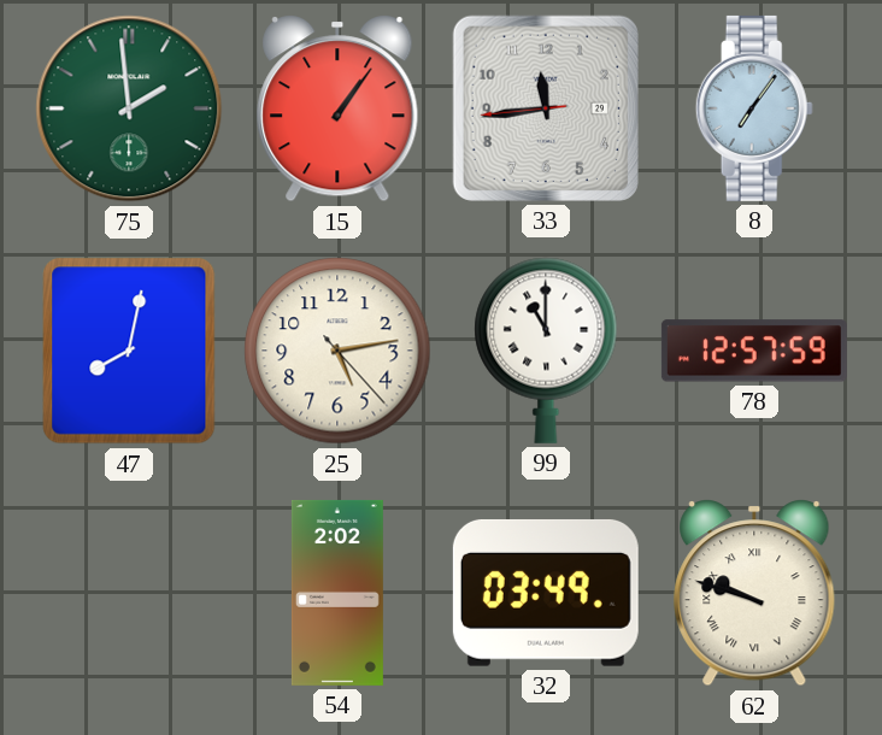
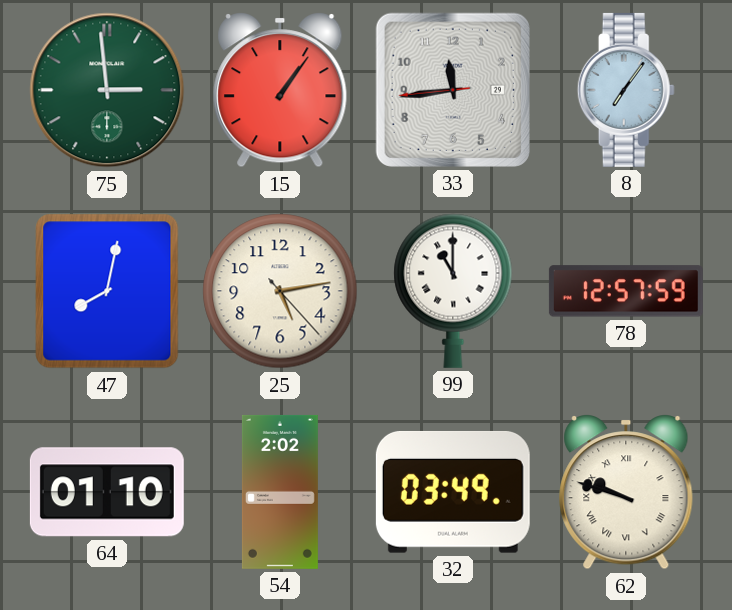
75: 1:59 -> 2:59 (107, 90)
64: none -> 01:10 (107, 492)
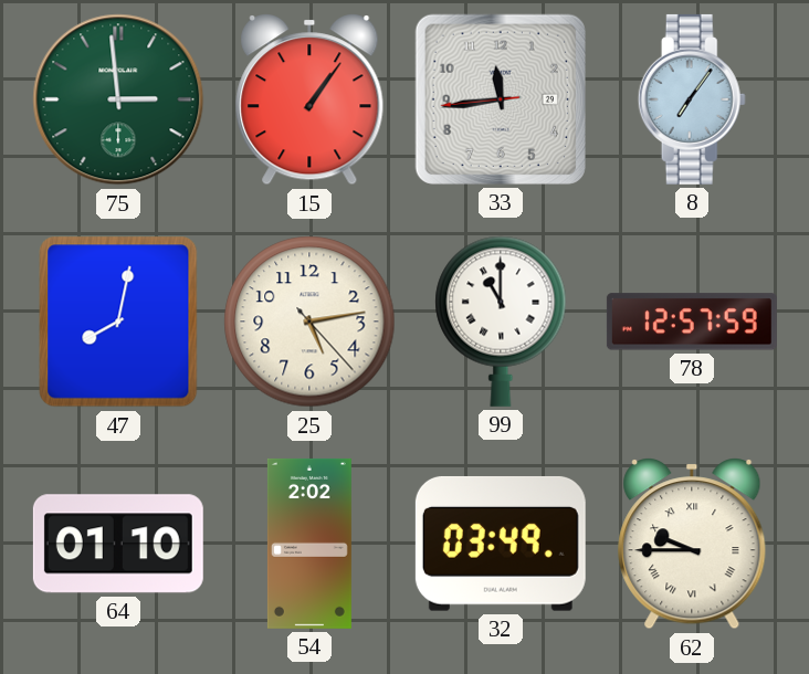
62: 9:48 -> 9:45 (692, 544)
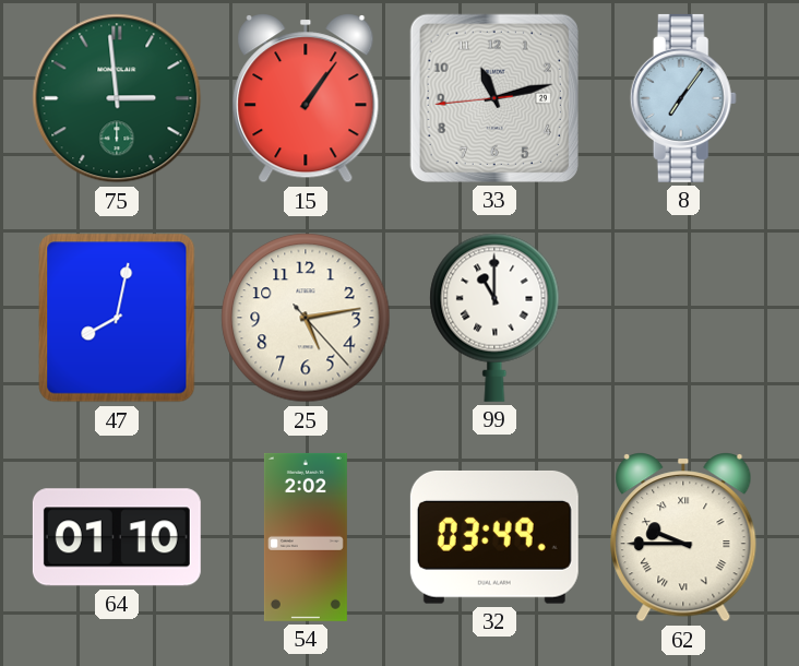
33: 11:43 -> 11:12 (494, 98)
78: 12:57 -> none (692, 322)
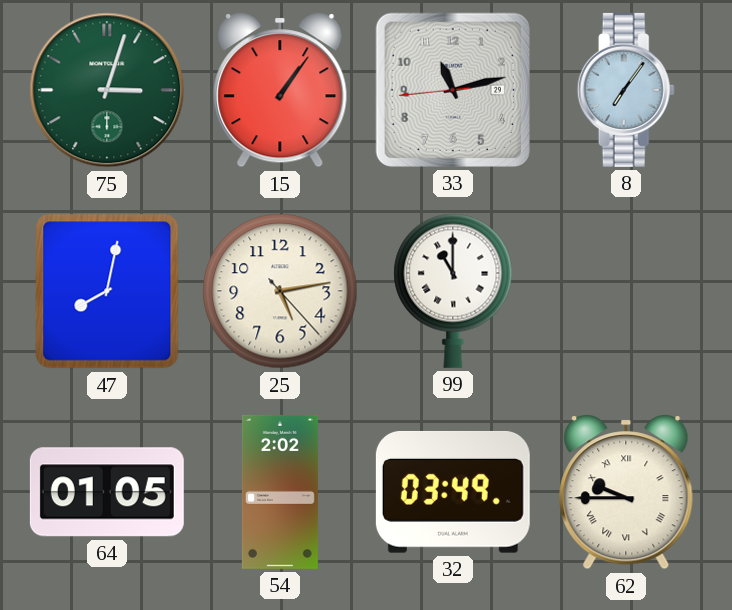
75: 2:59 -> 3:03 (107, 90)
64: 01:10 -> 01:05 (107, 492)
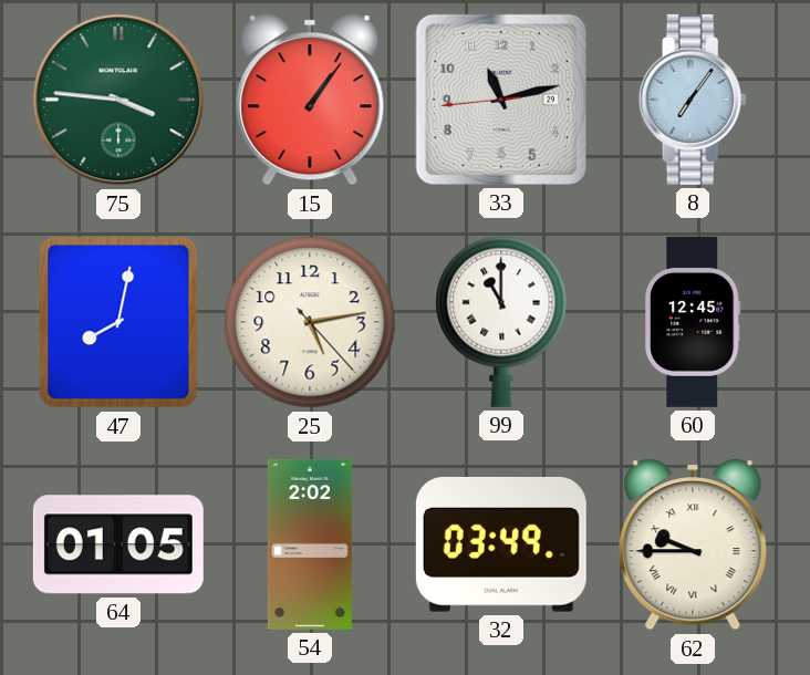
75: 3:03 -> 3:46 (118, 100)
60: none -> 12:45 (693, 322)
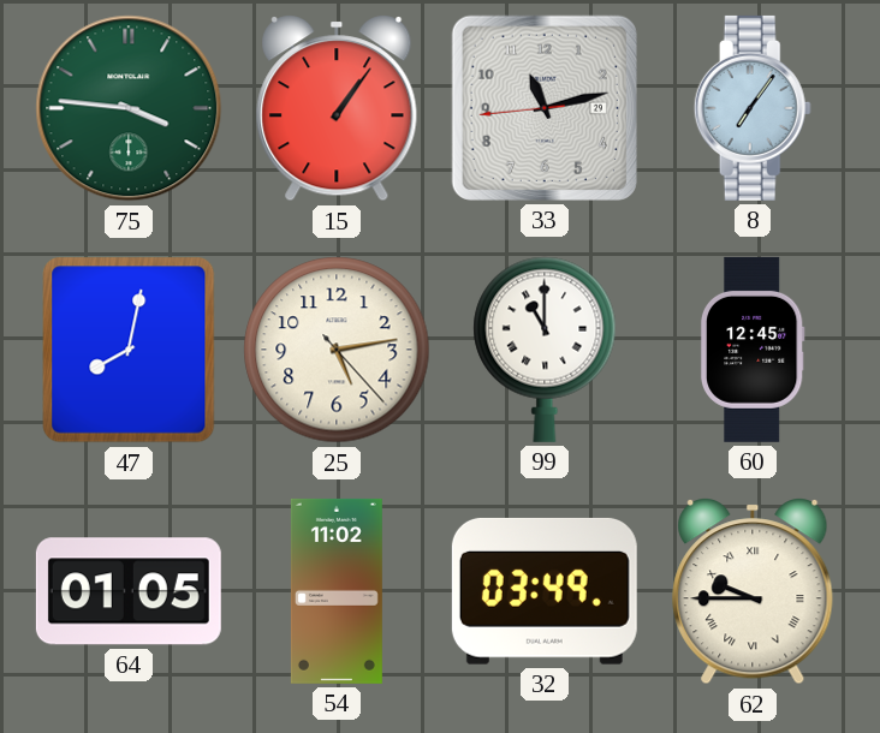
54: 2:02 -> 11:02 (337, 591)
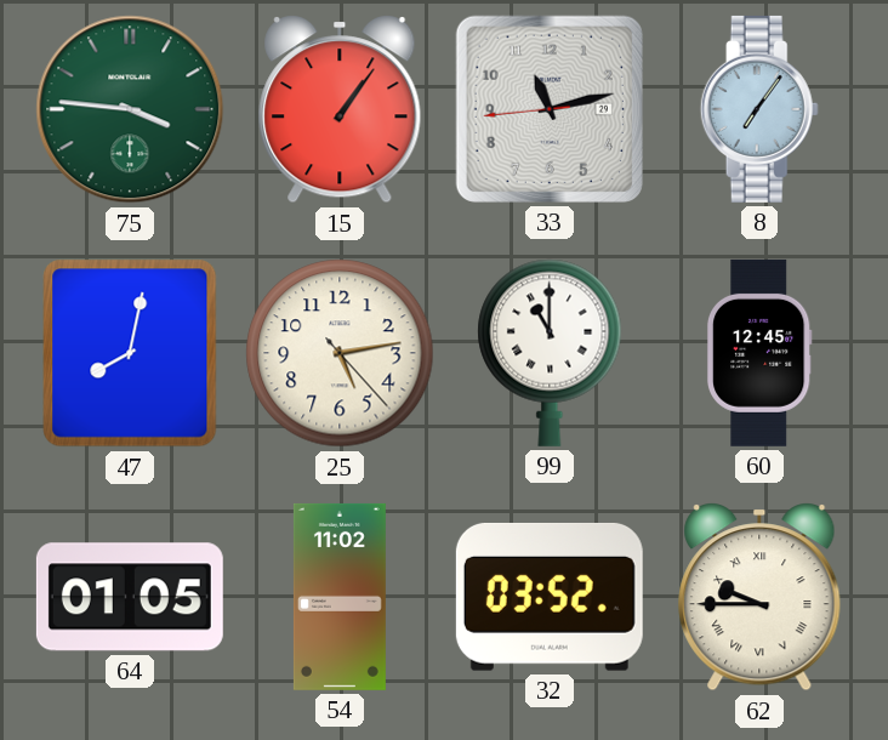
32: 03:49 -> 03:52 (550, 597)
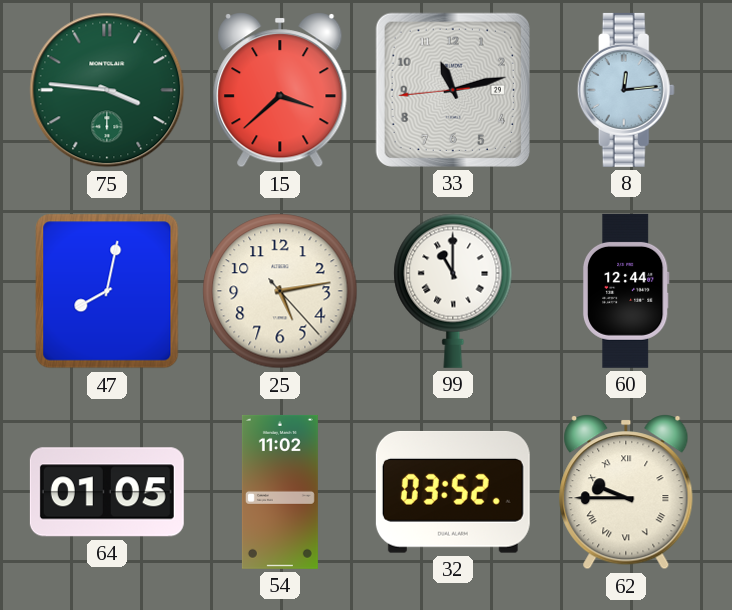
15: 1:06 -> 3:38 (280, 90)
8: 7:06 -> 12:14 (626, 90)
60: 12:45 -> 12:44 (626, 291)
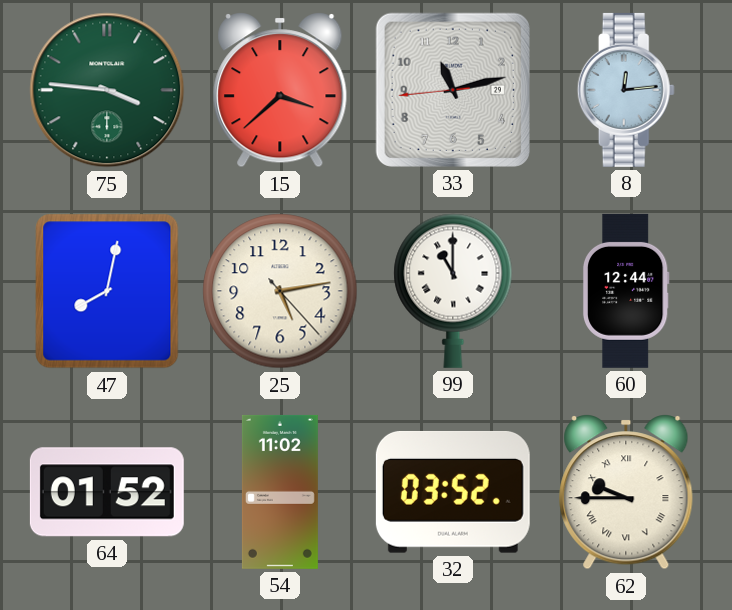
64: 01:05 -> 01:52 (107, 492)
